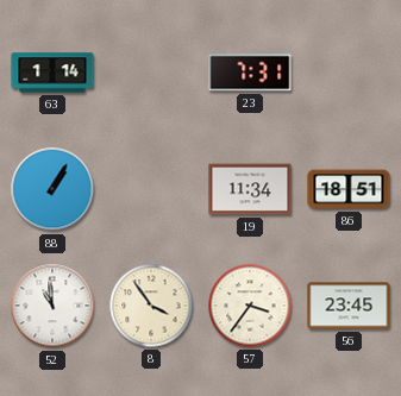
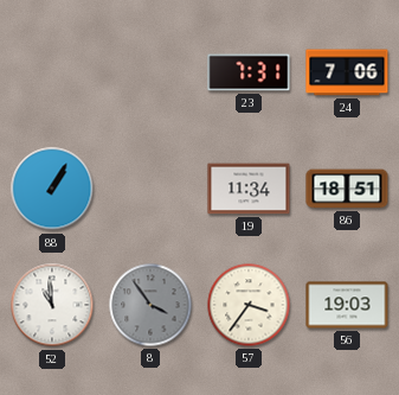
63: 1:14 -> none (52, 73)
24: none -> 7:06 (347, 72)
8 dial: cream -> grey (150, 305)
56: 23:45 -> 19:03 (347, 305)
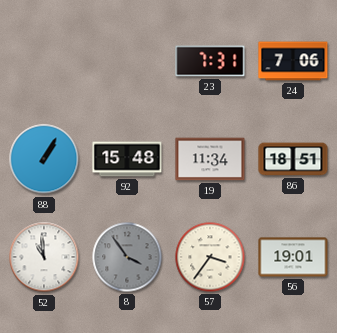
92: none -> 15:48 (127, 159)
56: 19:03 -> 19:01 (293, 257)
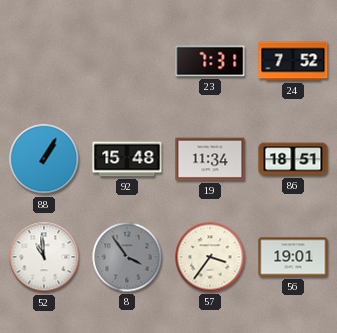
24: 7:06 -> 7:52 (293, 61)
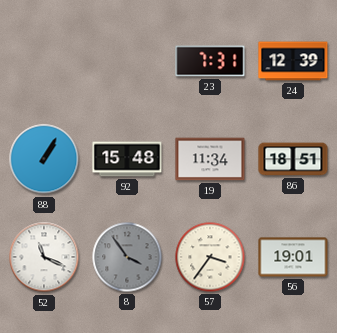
24: 7:52 -> 12:39 (293, 61)
52: 10:59 -> 11:19 (44, 257)
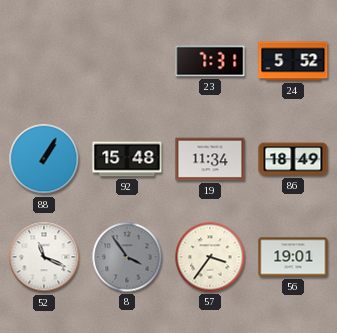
24: 12:39 -> 5:52 (293, 61)
86: 18:51 -> 18:49 (293, 159)
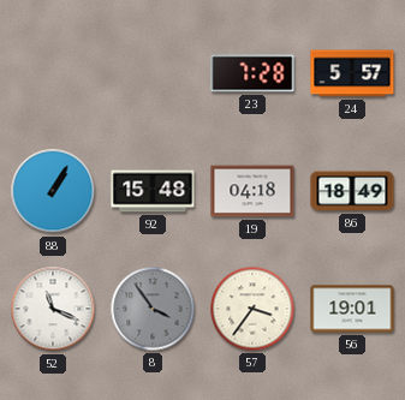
23: 7:31 -> 7:28 (252, 73)
24: 5:52 -> 5:57 (352, 73)
19: 11:34 -> 04:18 (252, 191)
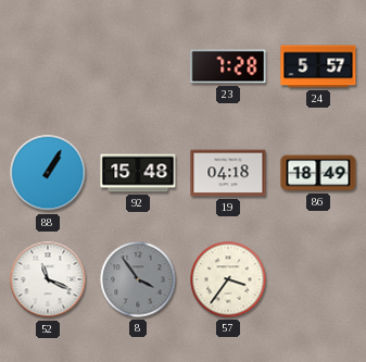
56: 19:01 -> none (352, 309)
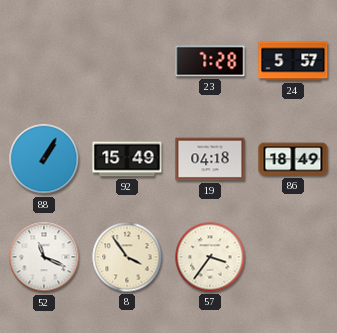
92: 15:48 -> 15:49 (127, 159)
8 dial: grey -> cream (127, 257)
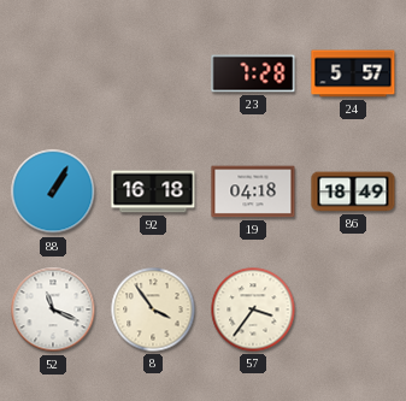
92: 15:49 -> 16:18 (153, 191)
